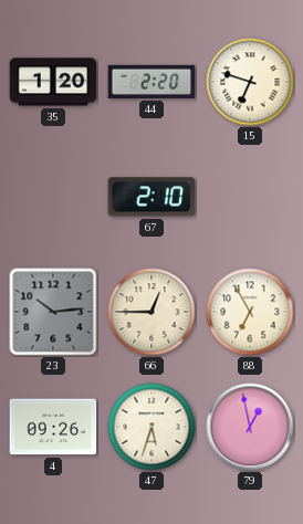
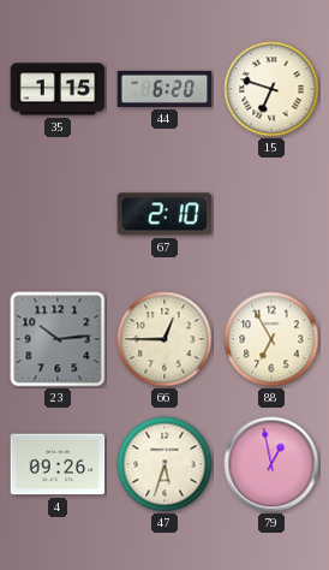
35: 1:20 -> 1:15 (58, 89)
44: 2:20 -> 6:20 (164, 89)
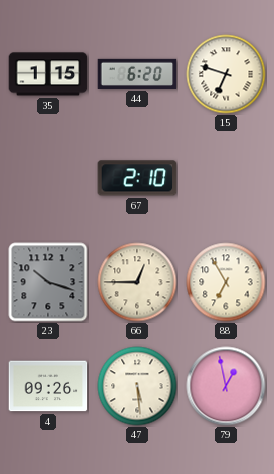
23: 10:14 -> 10:18 (48, 282)
47: 5:33 -> 5:29 (137, 386)
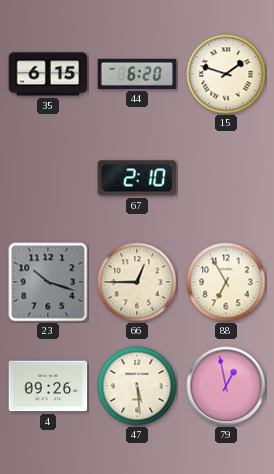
35: 1:15 -> 6:15 (48, 74)
15: 6:48 -> 1:48 (226, 74)
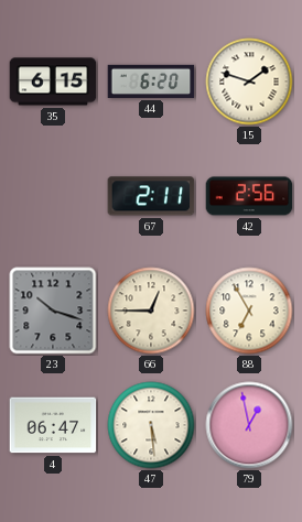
67: 2:10 -> 2:11 (151, 196)
42: none -> 2:56 (249, 196)
4: 09:26 -> 06:47 (53, 425)
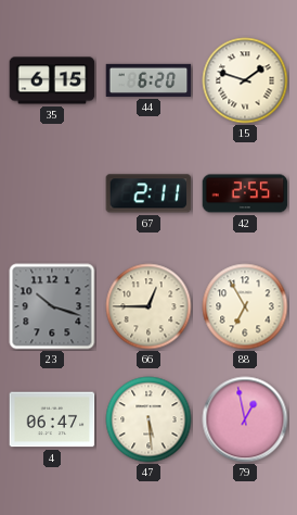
42: 2:56 -> 2:55 (245, 193)
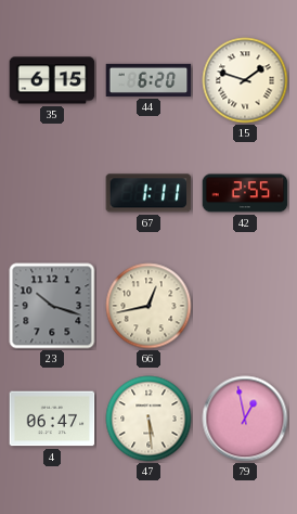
67: 2:11 -> 1:11 (148, 193)
66: 12:45 -> 12:43 (148, 306)
88: 6:55 -> none (245, 306)
